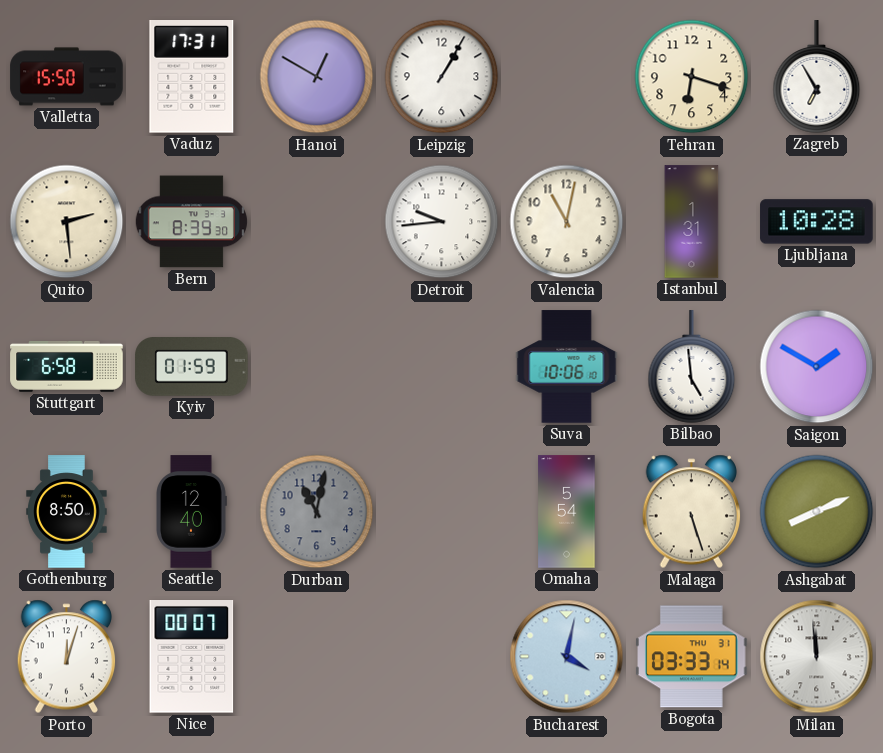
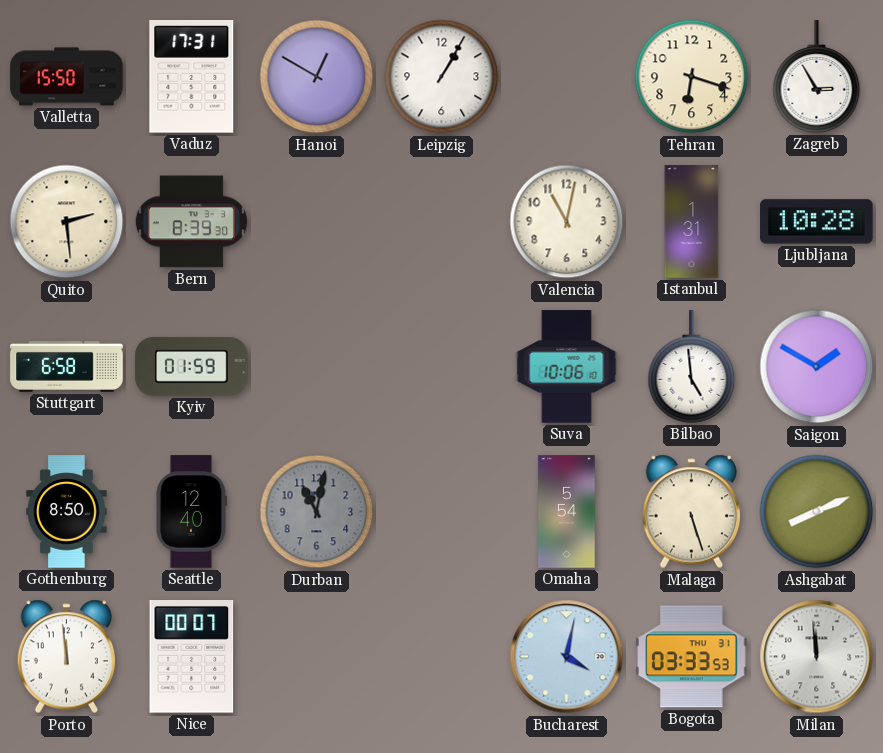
Zagreb: 6:55 -> 2:55 (817, 77)
Detroit: 9:44 -> none (442, 222)
Porto: 12:03 -> 11:59 (67, 657)
Bogota: 03:33:14 -> 03:33:53 (692, 657)
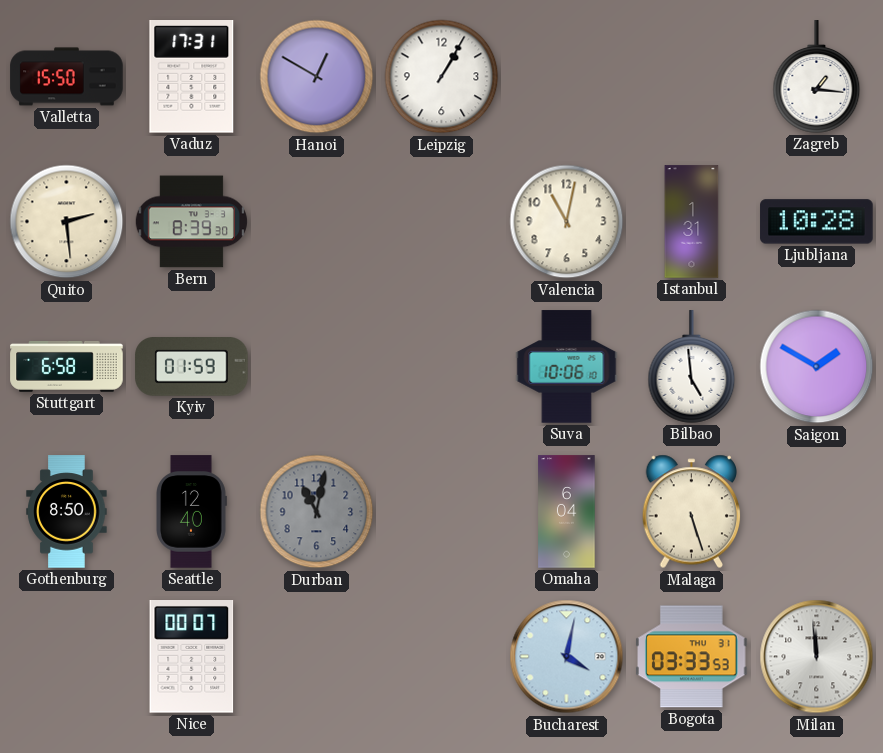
Tehran: 6:18 -> none (692, 77)
Zagreb: 2:55 -> 1:16 (817, 77)
Omaha: 5:54 -> 6:04 (567, 512)
Ashgabat: 8:11 -> none (817, 512)
Porto: 11:59 -> none (67, 657)
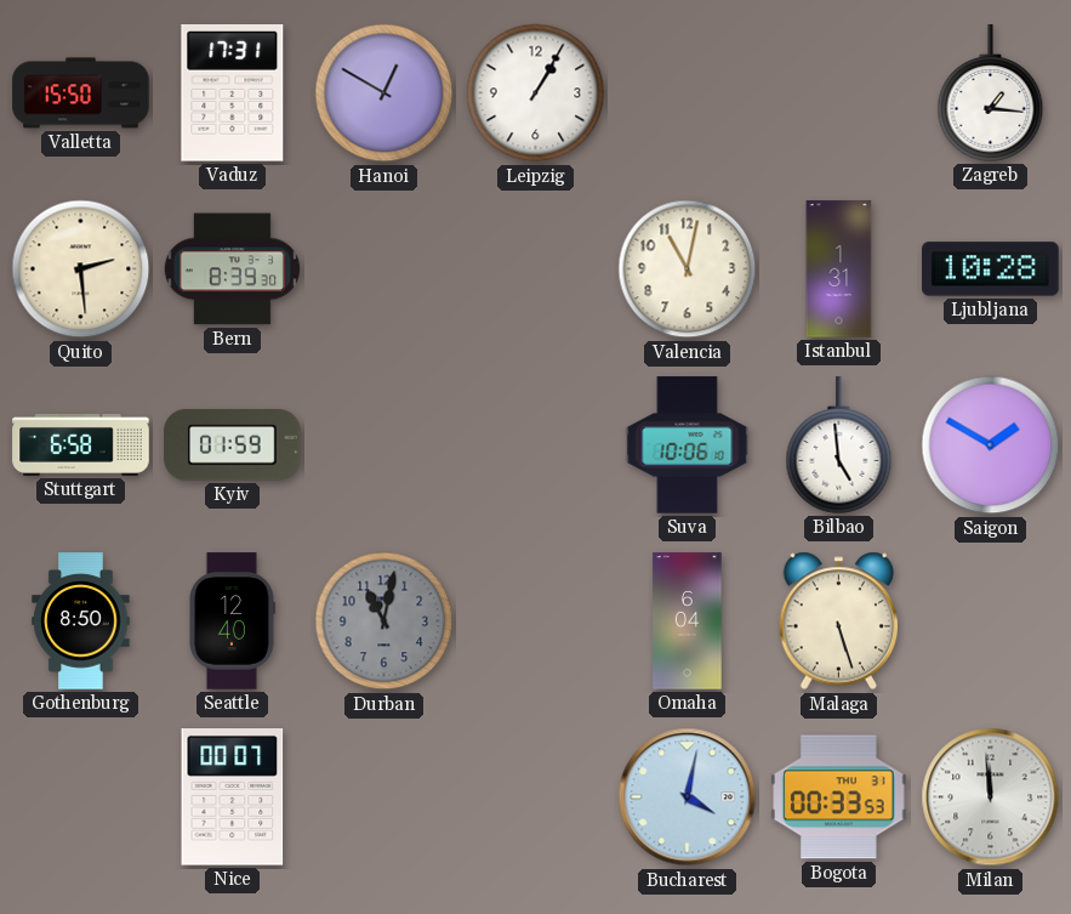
Bogota: 03:33 -> 00:33 (839, 797)
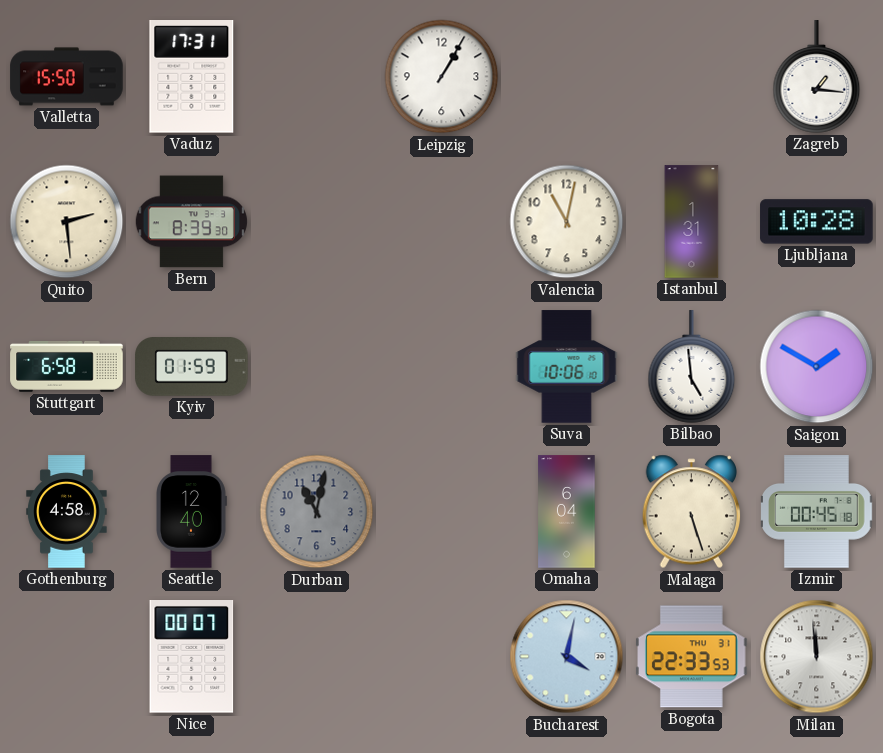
Hanoi: 12:50 -> none (384, 93)
Gothenburg: 8:50 -> 4:58 (67, 512)
Izmir: none -> 00:45 (817, 512)
Bogota: 00:33 -> 22:33 (692, 657)
